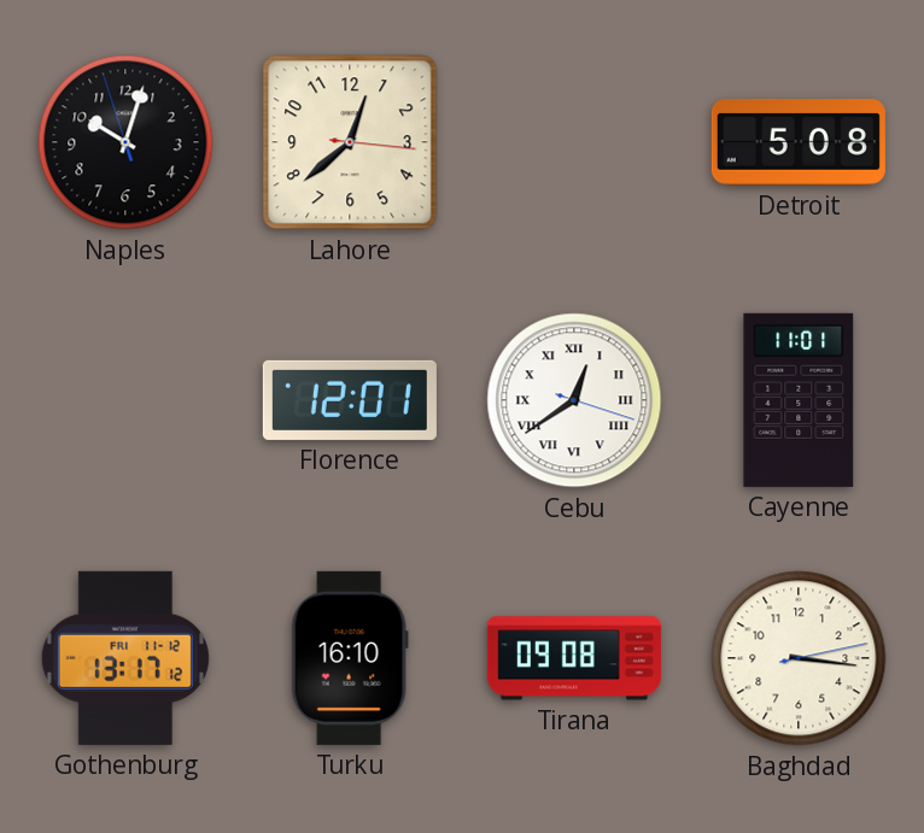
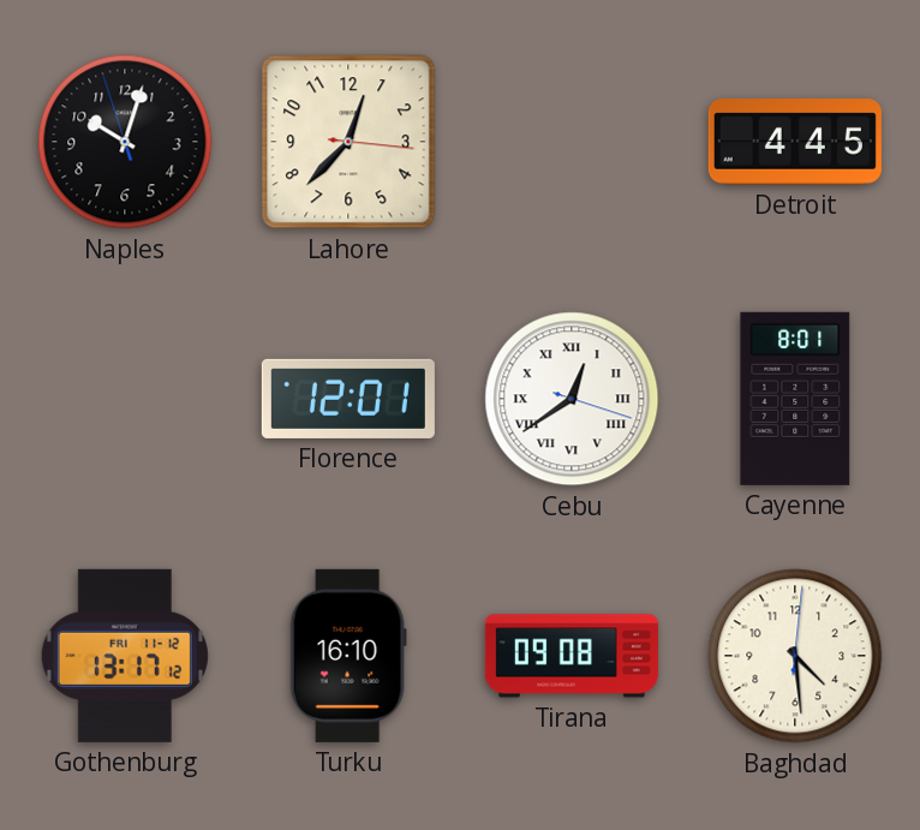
Lahore: 12:38 -> 12:37 (348, 142)
Detroit: 5:08 -> 4:45 (795, 142)
Cayenne: 11:01 -> 8:01 (795, 399)
Baghdad: 3:16 -> 4:29 (795, 656)
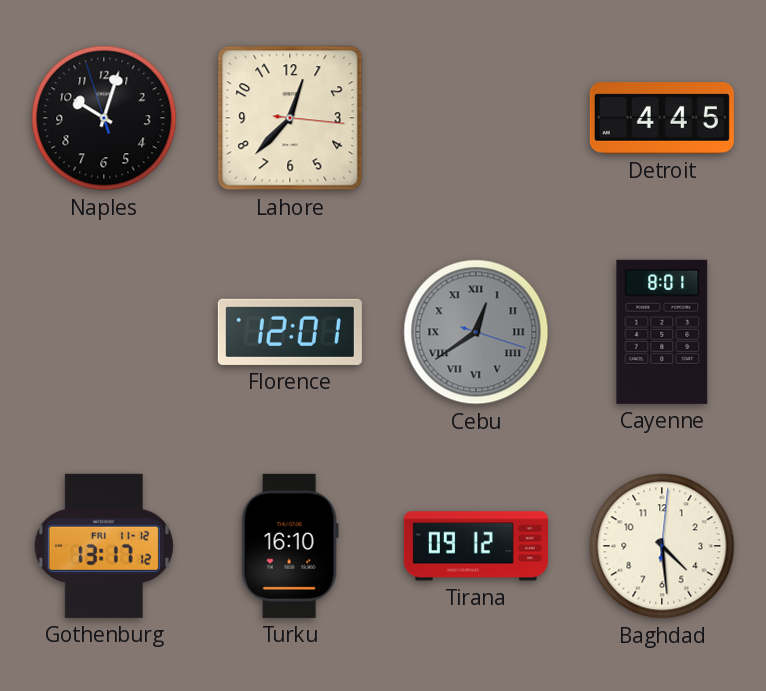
Cebu dial: white -> grey (476, 332)
Tirana: 09:08 -> 09:12 (476, 546)
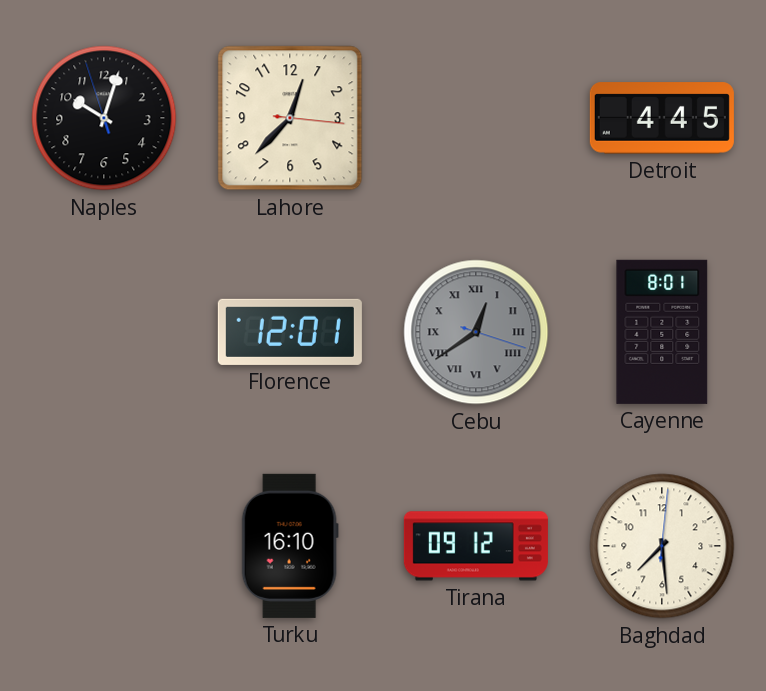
Gothenburg: 13:17 -> none (104, 546)
Baghdad: 4:29 -> 7:29 (662, 546)
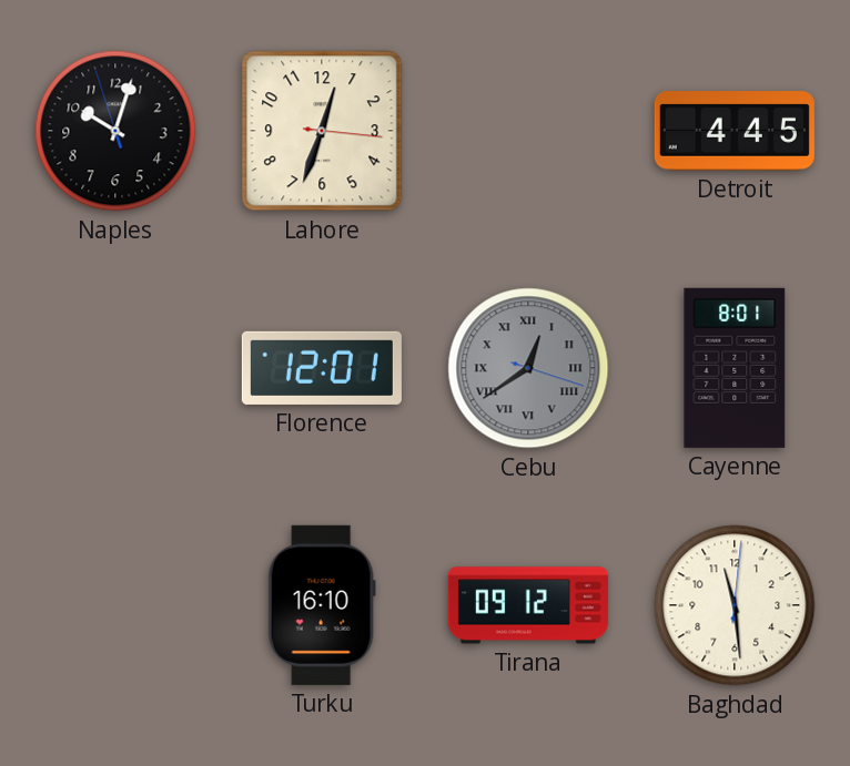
Lahore: 12:37 -> 12:33 (322, 131)
Baghdad: 7:29 -> 11:29 (735, 605)
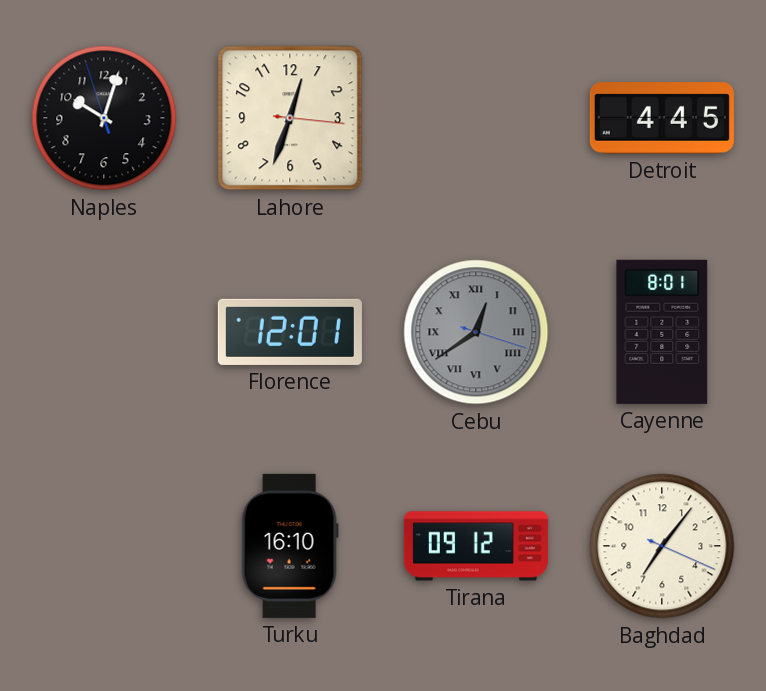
Baghdad: 11:29 -> 7:06 (662, 546)
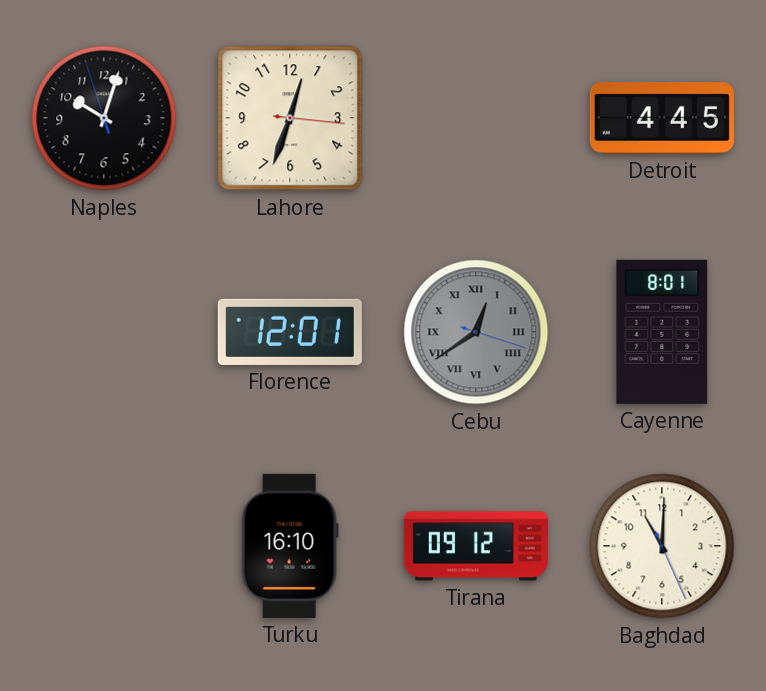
Baghdad: 7:06 -> 11:00 (662, 546)
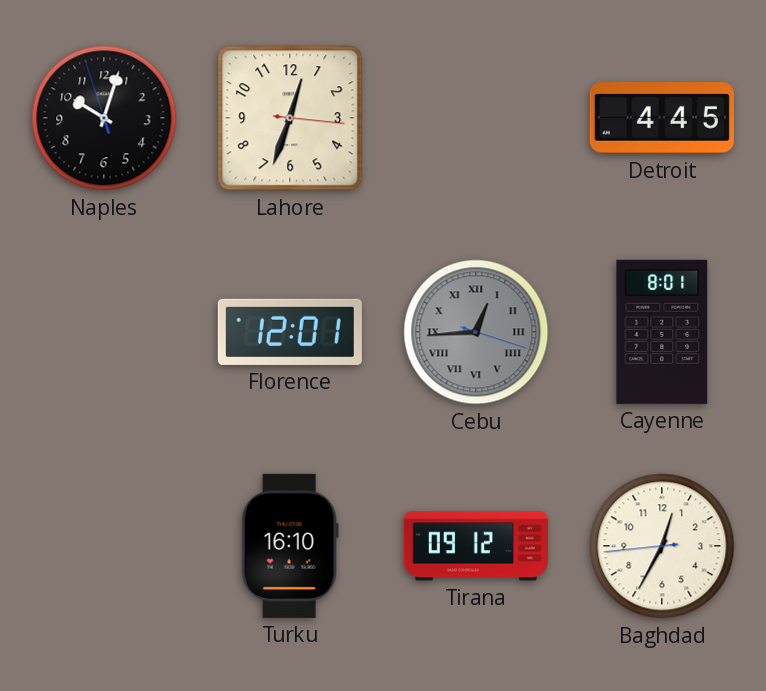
Cebu: 12:39 -> 12:44 (476, 332)
Baghdad: 11:00 -> 12:34 (662, 546)
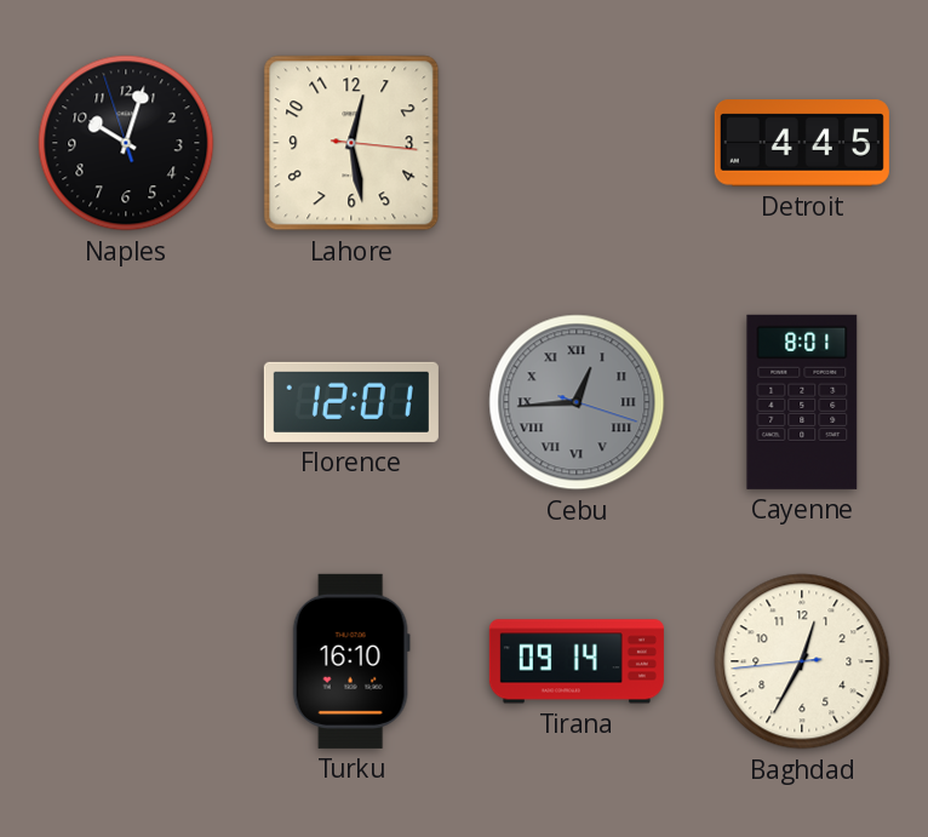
Lahore: 12:33 -> 12:28 (351, 143)
Tirana: 09:12 -> 09:14 (577, 661)
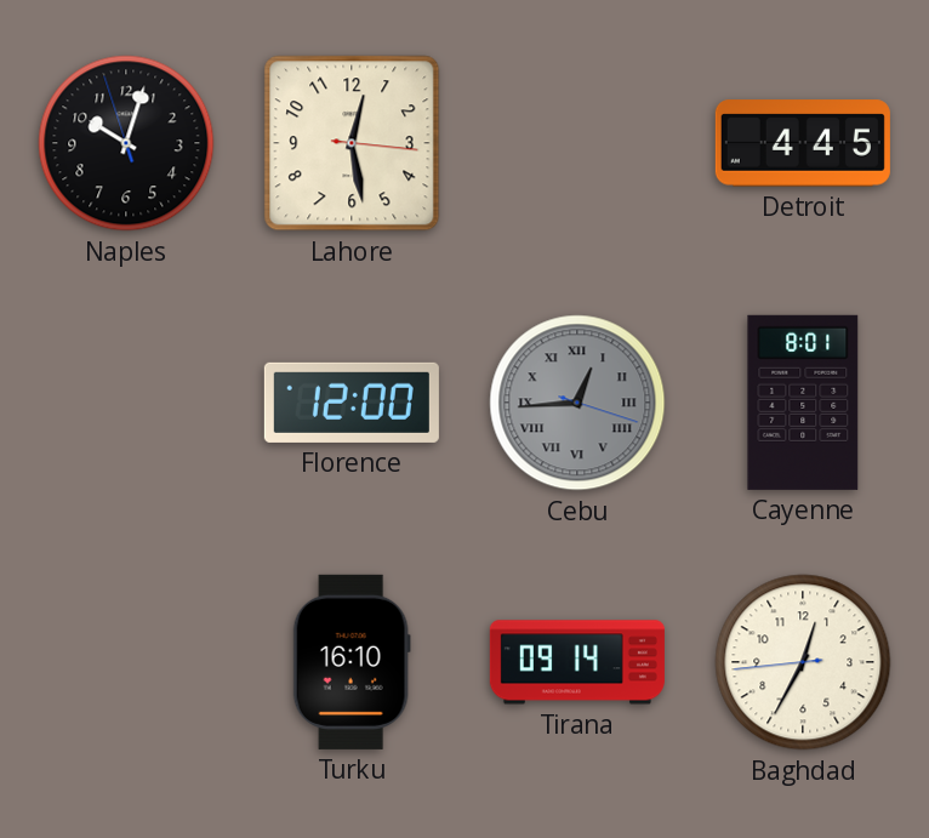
Florence: 12:01 -> 12:00 (352, 403)
